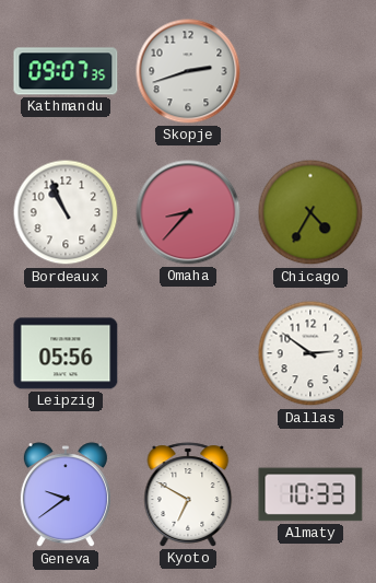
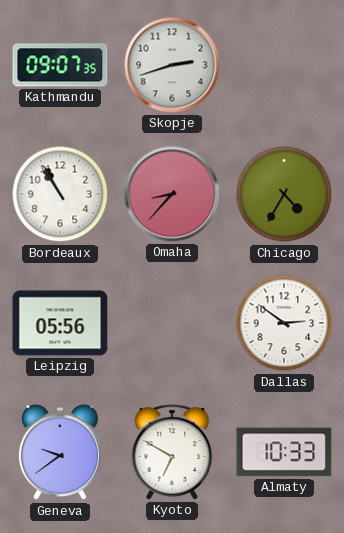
Bordeaux: 10:56 -> 10:55 (60, 194)
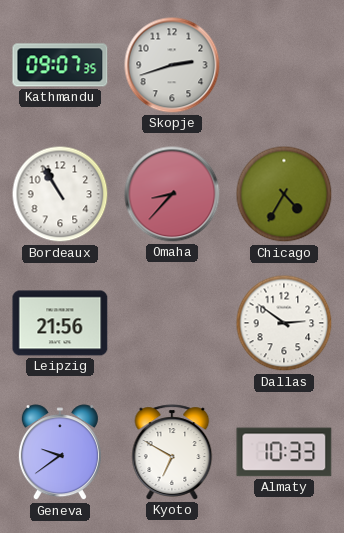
Leipzig: 05:56 -> 21:56 (60, 323)
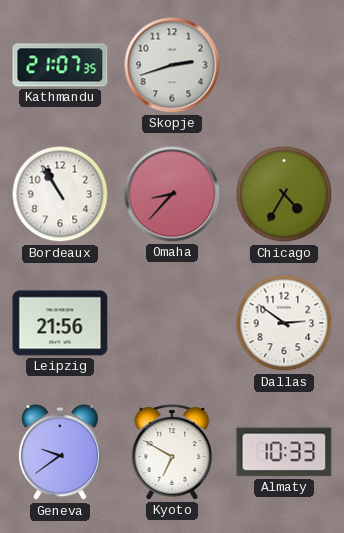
Kathmandu: 09:07 -> 21:07 (60, 65)
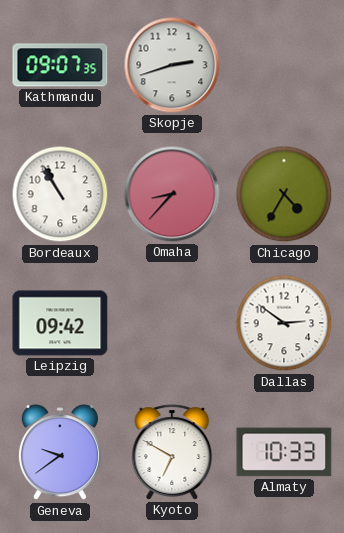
Kathmandu: 21:07 -> 09:07 (60, 65)
Leipzig: 21:56 -> 09:42 (60, 323)
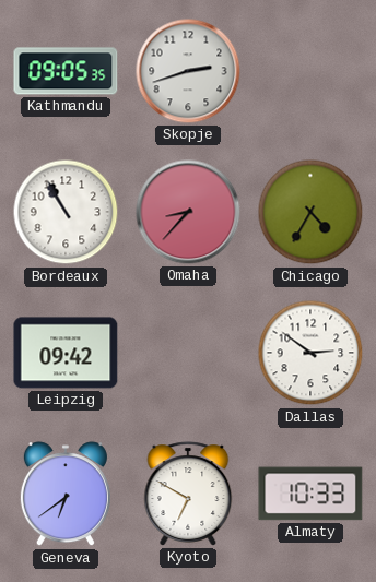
Kathmandu: 09:07 -> 09:05 (66, 71)
Geneva: 9:39 -> 6:39 (66, 495)
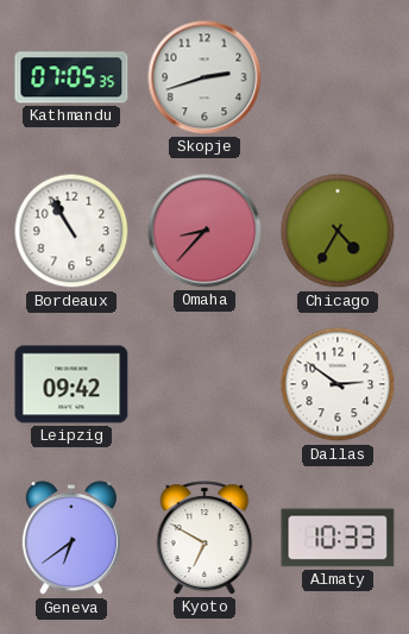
Kathmandu: 09:05 -> 07:05 (71, 77)
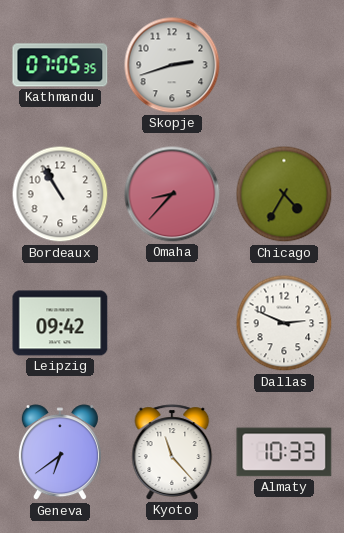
Dallas: 2:51 -> 2:49 (284, 323)
Kyoto: 6:50 -> 11:23 (172, 452)
